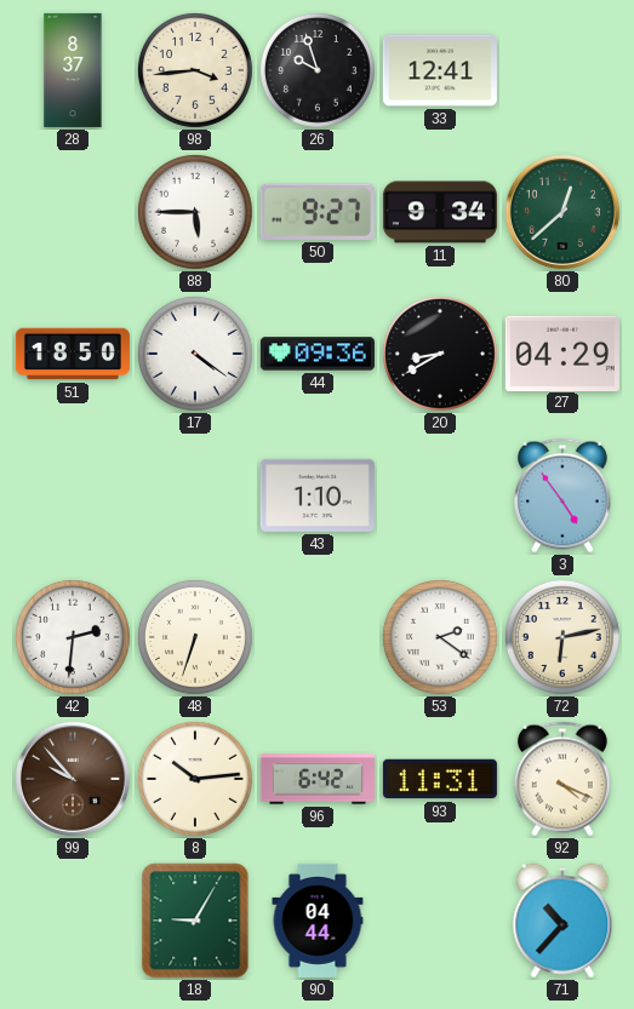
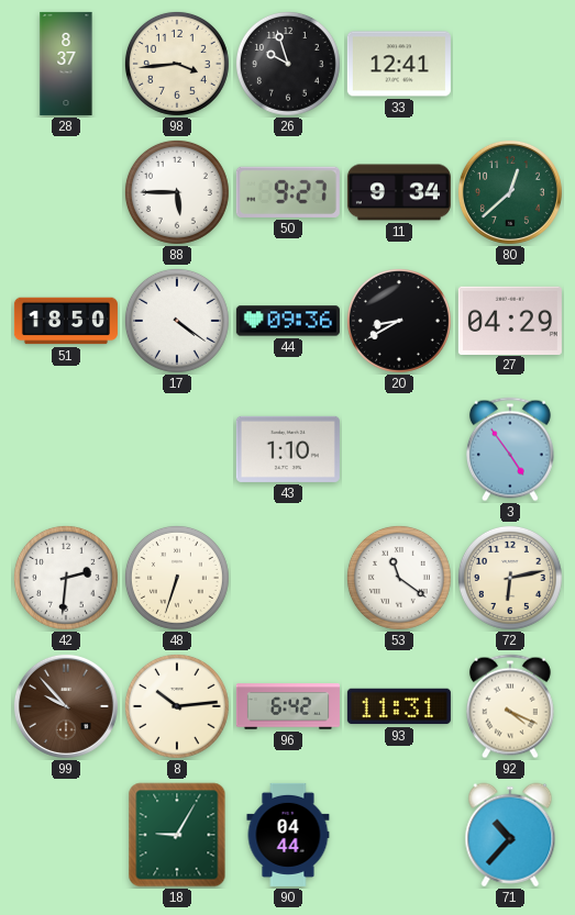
53: 2:21 -> 11:21 (399, 578)
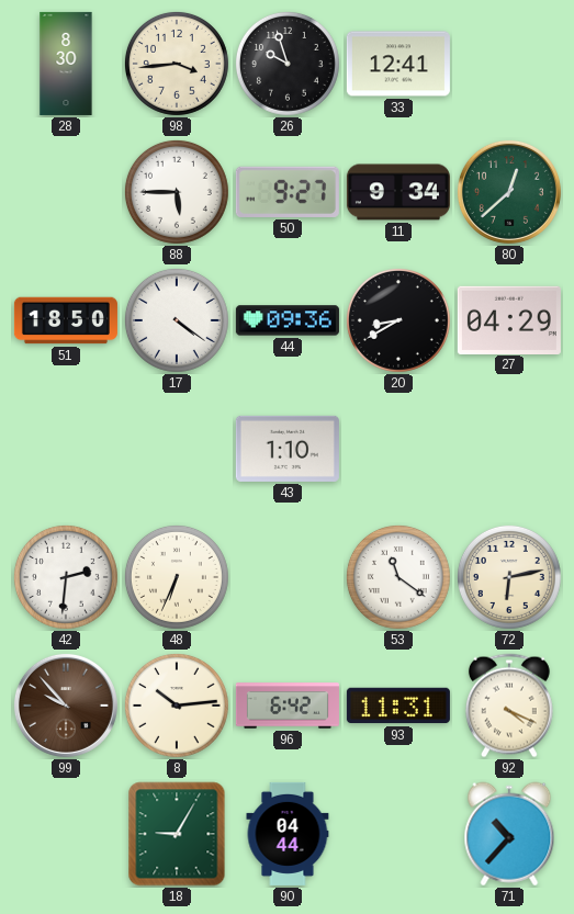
28: 8:37 -> 8:30 (66, 64)
3: 4:54 -> none (510, 449)
48: 6:33 -> 6:34 (177, 577)
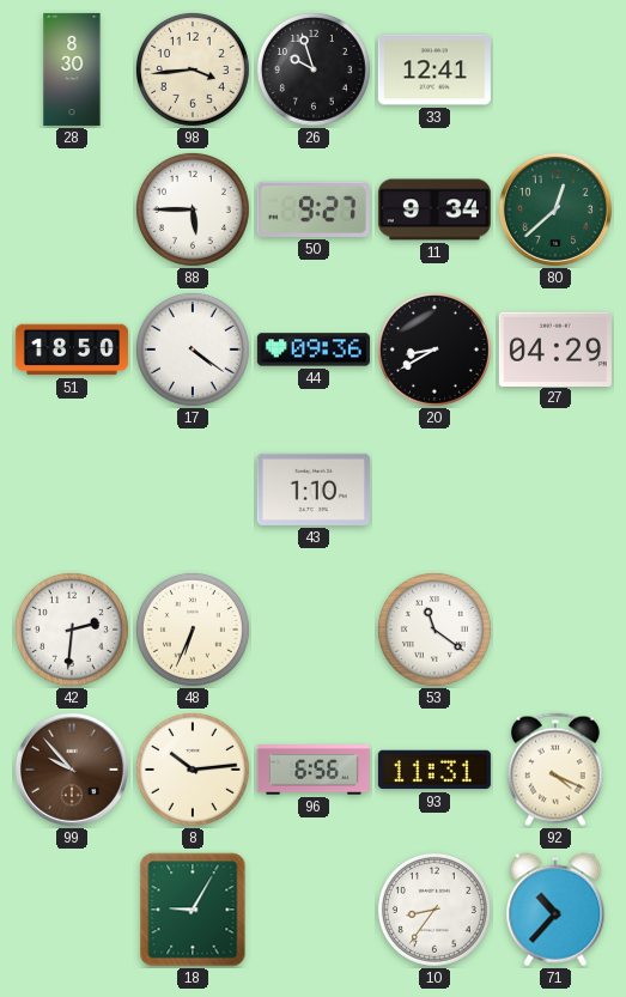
72: 6:13 -> none (509, 577)
96: 6:42 -> 6:56 (314, 770)
90: 04:44 -> none (288, 834)
10: none -> 8:36 (434, 910)
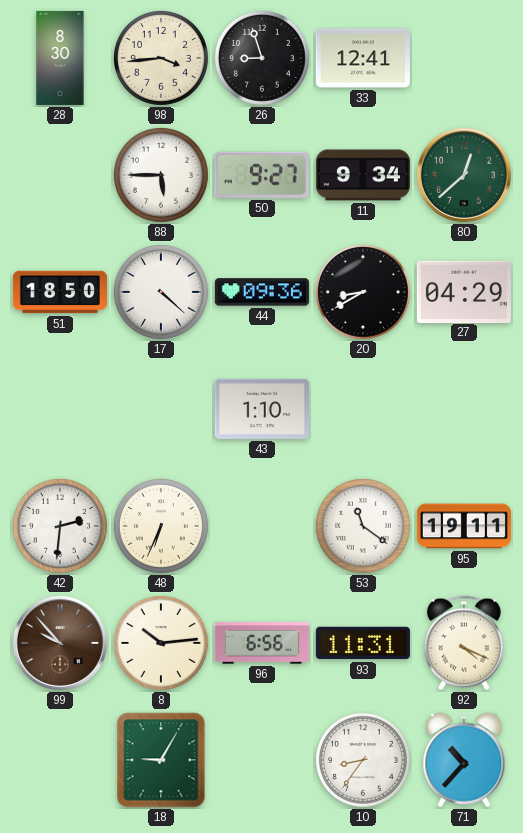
26: 9:57 -> 8:57 (262, 58)
17: 4:21 -> 4:22 (161, 292)
95: none -> 19:11 (464, 526)
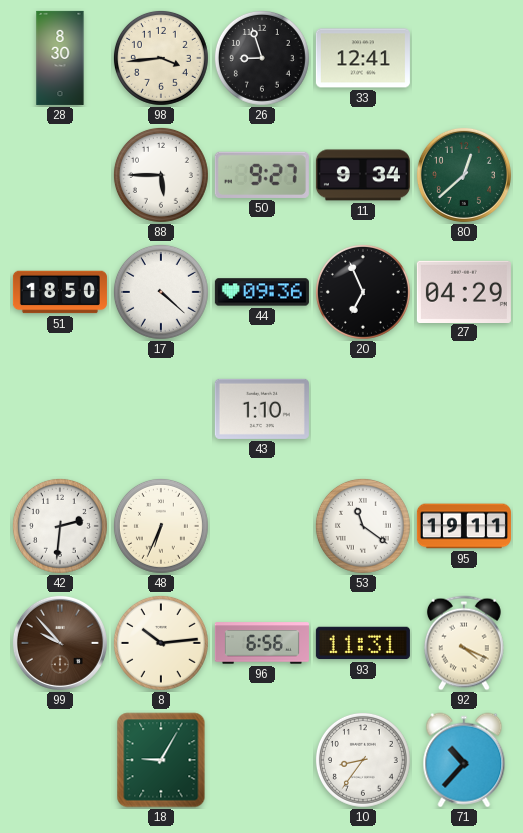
20: 8:40 -> 6:56 (363, 292)
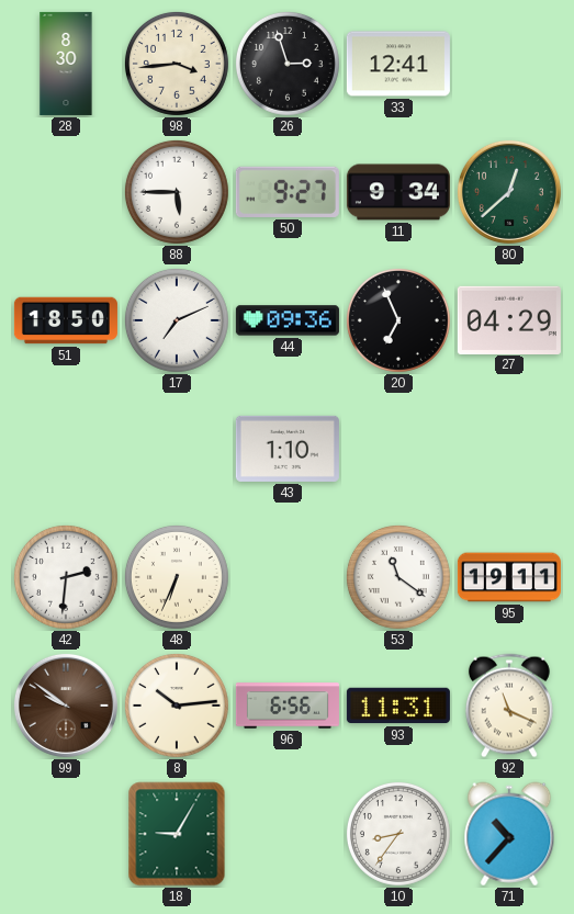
26: 8:57 -> 2:57 (288, 64)
17: 4:22 -> 7:11 (177, 320)
99: 9:53 -> 9:51 (66, 706)
92: 4:19 -> 11:19 (509, 706)
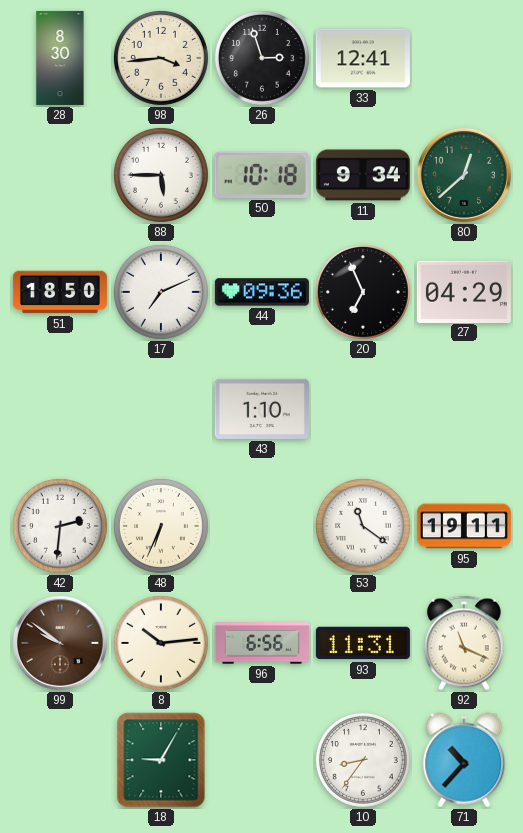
50: 9:27 -> 10:18 (262, 175)
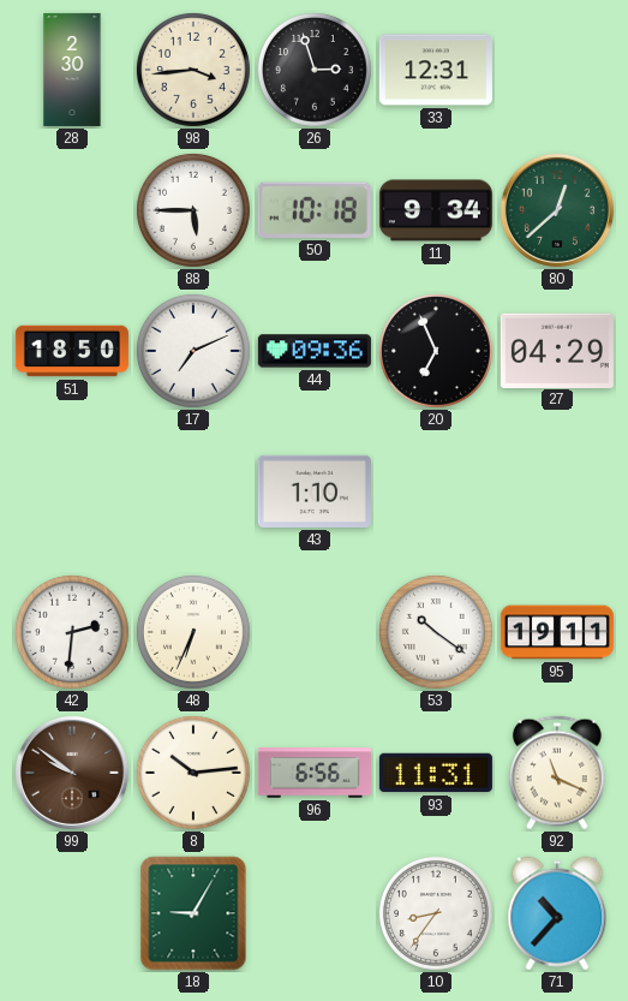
28: 8:30 -> 2:30 (72, 70)
33: 12:41 -> 12:31 (436, 70)
53: 11:21 -> 10:21 (436, 632)
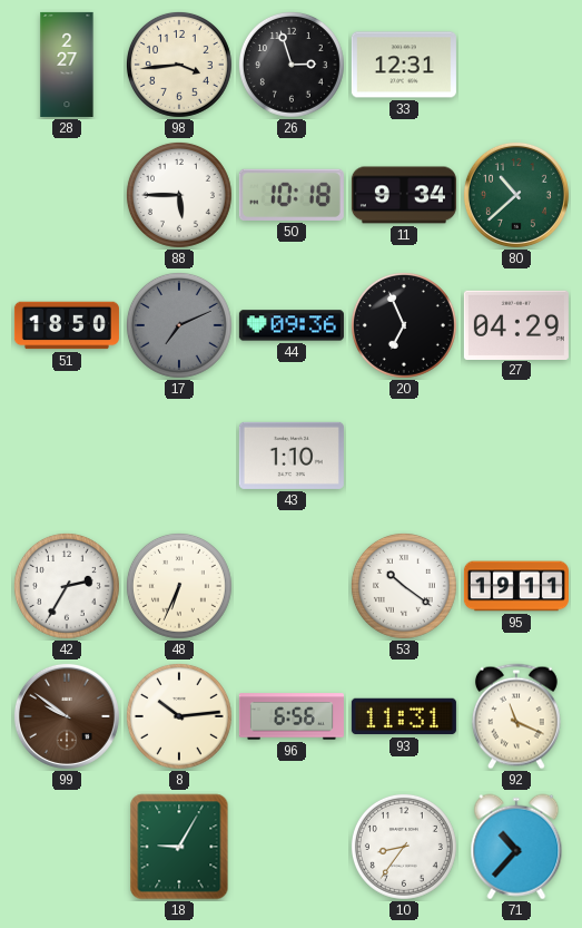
28: 2:30 -> 2:27 (67, 65)
80: 12:38 -> 10:38 (516, 195)
17 dial: white -> grey (179, 325)
42: 2:31 -> 2:35 (67, 586)
